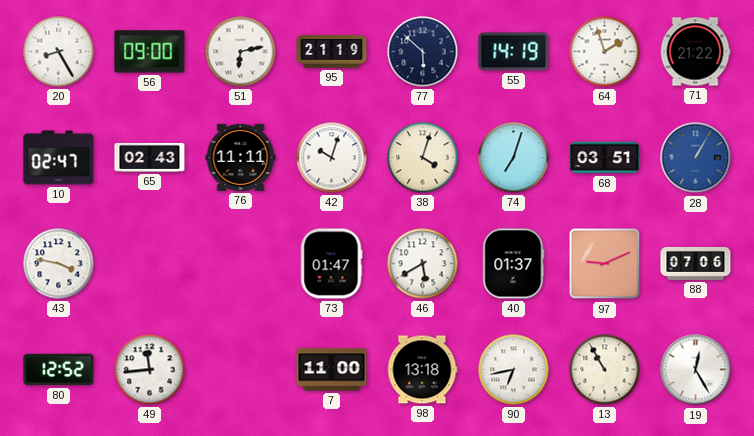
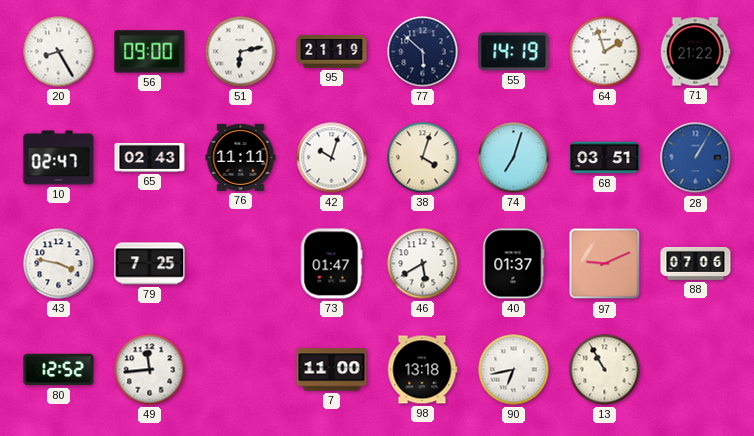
79: none -> 7:25 (150, 264)
19: 12:25 -> none (696, 370)
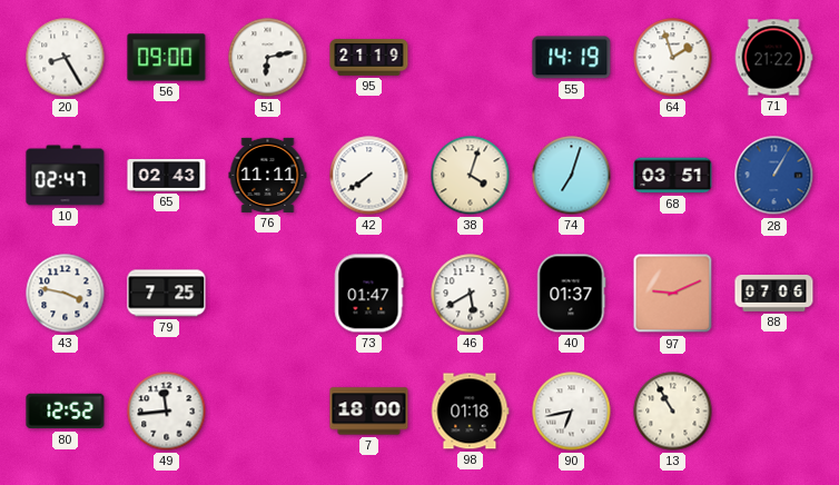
77: 5:52 -> none (423, 52)
42: 10:03 -> 7:39 (369, 176)
7: 11:00 -> 18:00 (369, 412)
98: 13:18 -> 01:18 (470, 412)
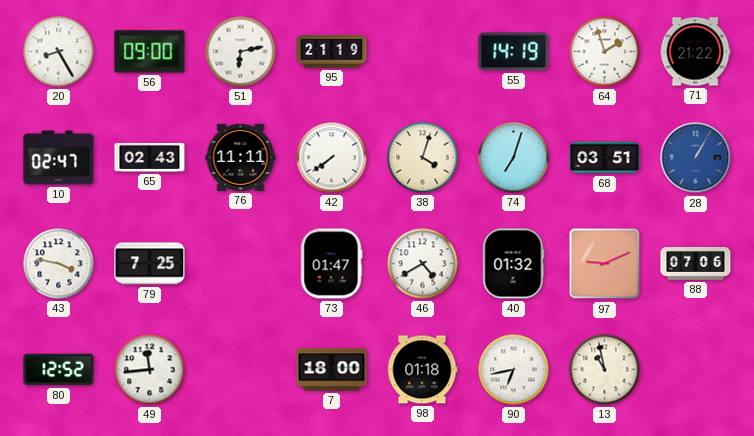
46: 5:40 -> 4:40 (423, 264)
40: 01:37 -> 01:32 (514, 264)
13: 10:55 -> 10:58 (605, 370)
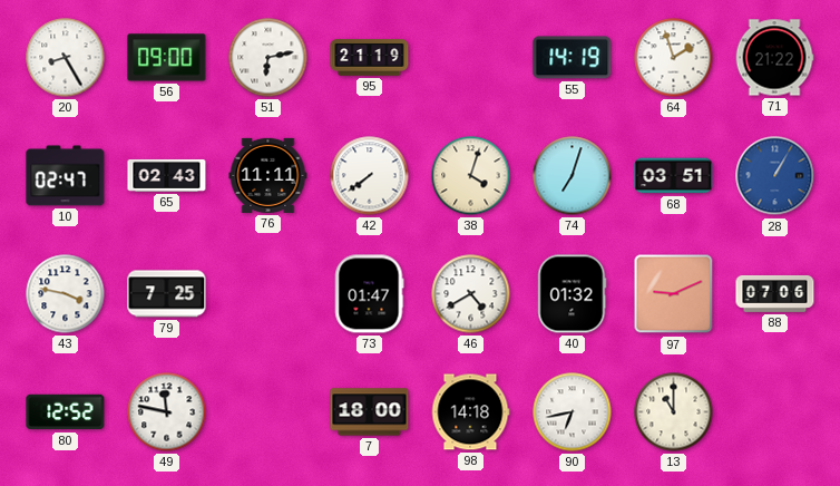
49: 11:44 -> 11:47 (167, 412)
98: 01:18 -> 14:18 (470, 412)
13: 10:58 -> 11:00 (674, 412)
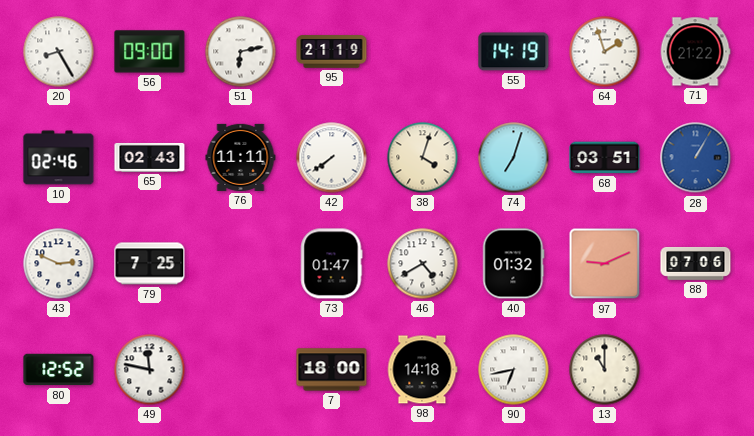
10: 02:47 -> 02:46 (59, 158)
43: 3:47 -> 2:49 (59, 264)
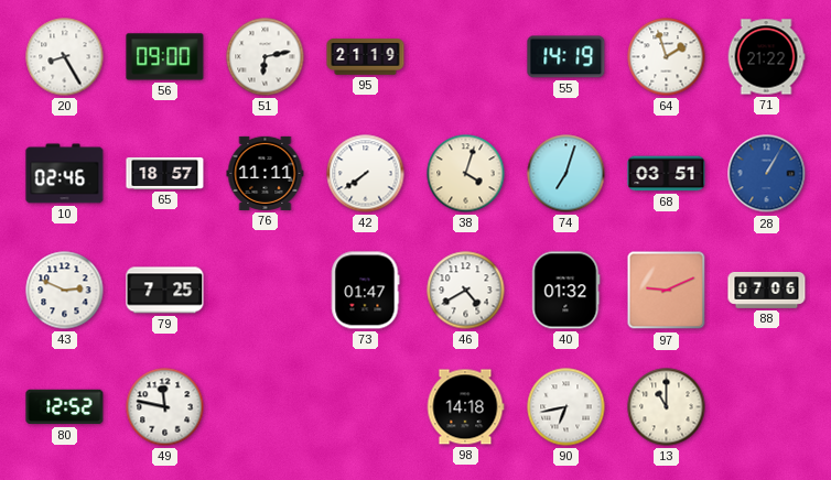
65: 02:43 -> 18:57 (165, 173)
7: 18:00 -> none (332, 370)
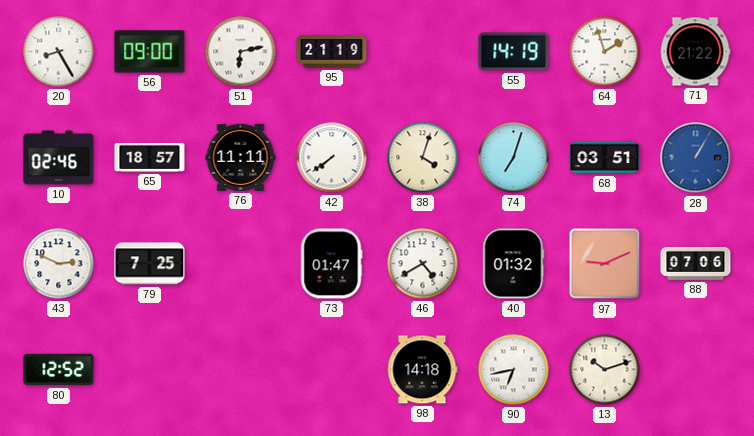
49: 11:47 -> none (165, 407)
13: 11:00 -> 10:12 (605, 370)
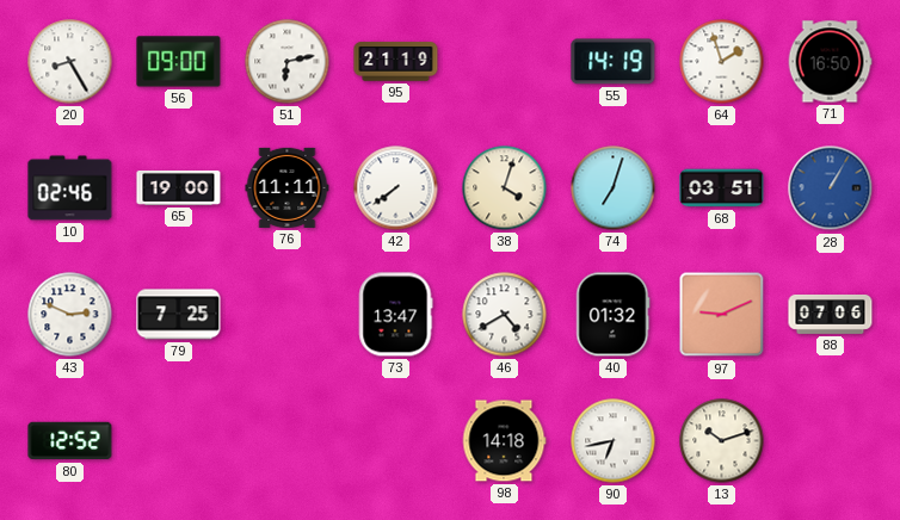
71: 21:22 -> 16:50 (830, 62)
65: 18:57 -> 19:00 (179, 187)
73: 01:47 -> 13:47 (395, 315)
